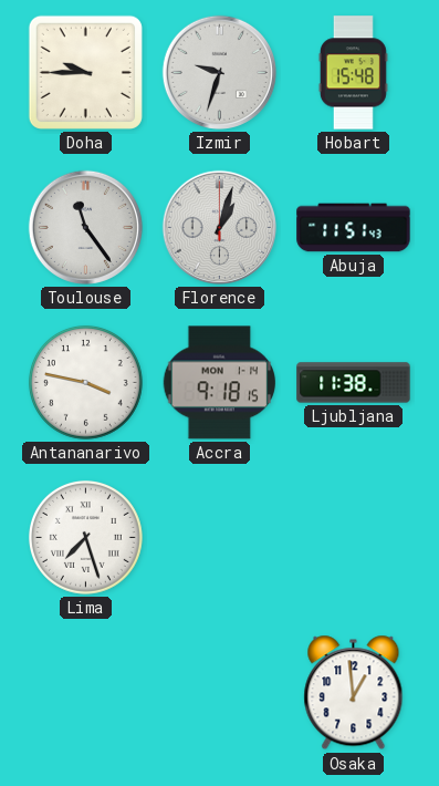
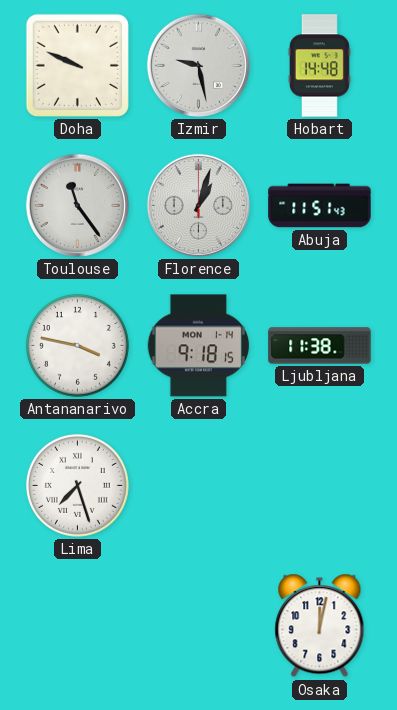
Doha: 9:45 -> 9:49 (77, 65)
Izmir: 9:33 -> 9:28 (198, 65)
Hobart: 15:48 -> 14:48 (319, 66)
Osaka: 12:59 -> 12:02 (320, 626)
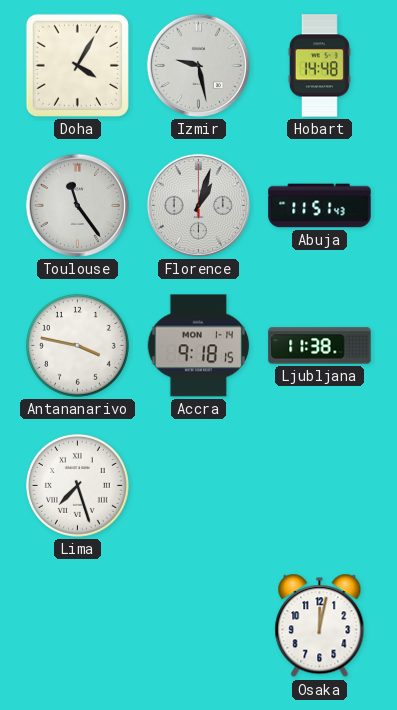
Doha: 9:49 -> 4:05 (77, 65)
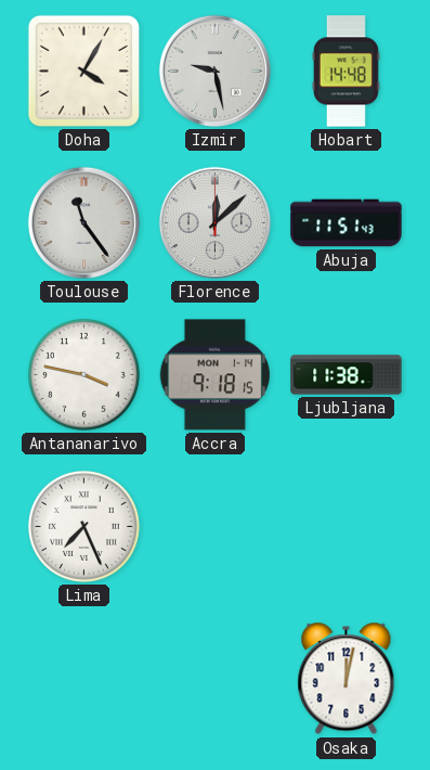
Florence: 1:03 -> 12:08 (214, 222)
Lima: 7:27 -> 7:26 (83, 526)
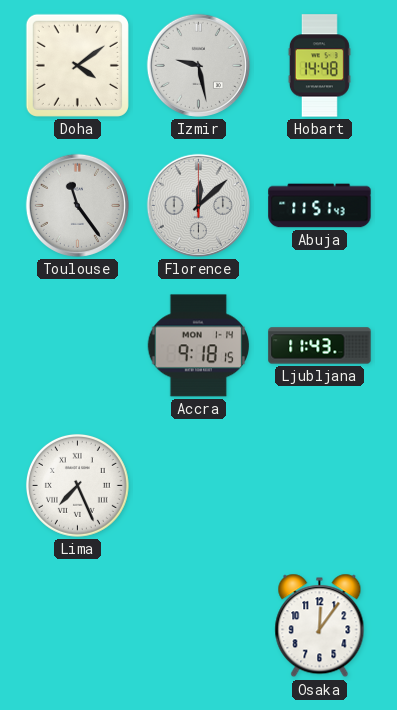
Doha: 4:05 -> 4:09 (77, 65)
Antananarivo: 3:47 -> none (83, 374)
Ljubljana: 11:38 -> 11:43 (320, 346)
Osaka: 12:02 -> 12:06 (320, 626)
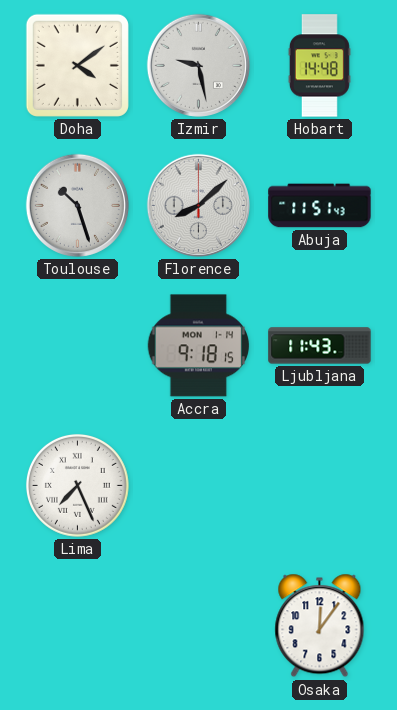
Toulouse: 11:24 -> 10:27 (77, 205)
Florence: 12:08 -> 8:08 (198, 205)
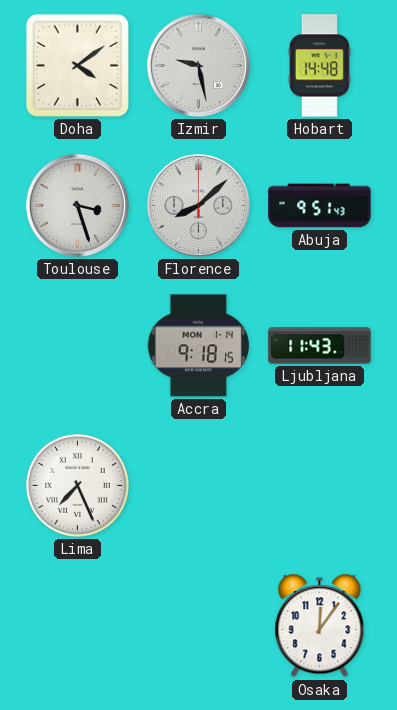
Toulouse: 10:27 -> 3:27 (77, 205)
Abuja: 11:51 -> 9:51 (320, 206)
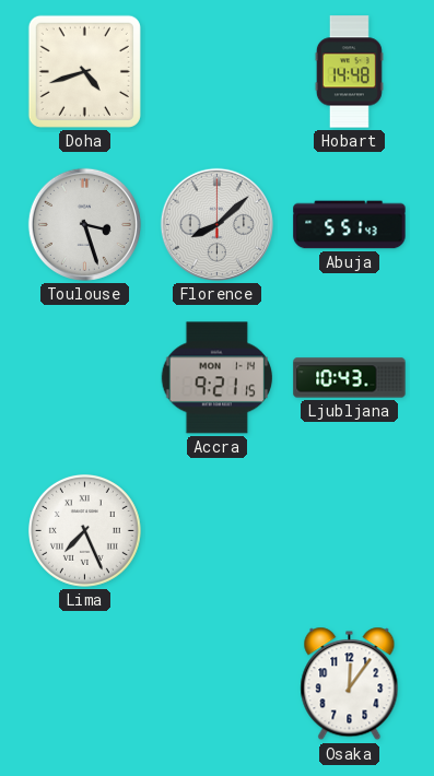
Doha: 4:09 -> 4:42 (84, 71)
Izmir: 9:28 -> none (198, 65)
Abuja: 9:51 -> 5:51 (350, 225)
Accra: 9:18 -> 9:21 (216, 378)
Ljubljana: 11:43 -> 10:43 (350, 378)
